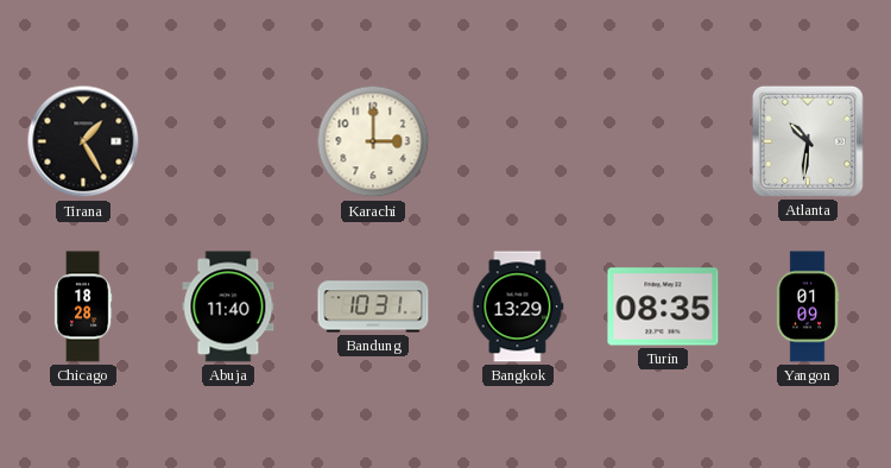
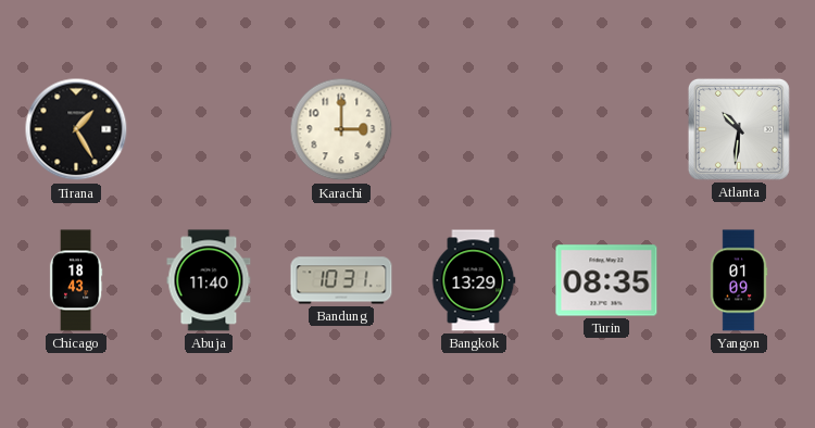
Chicago: 18:28 -> 18:43 (76, 280)
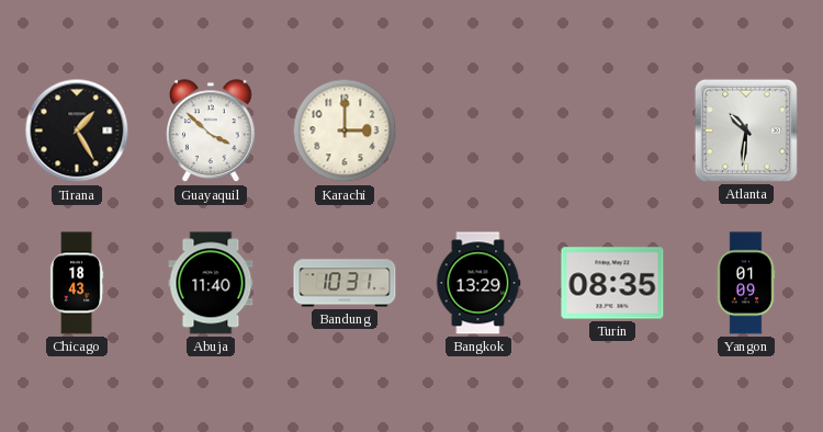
Guayaquil: none -> 3:52 (212, 132)
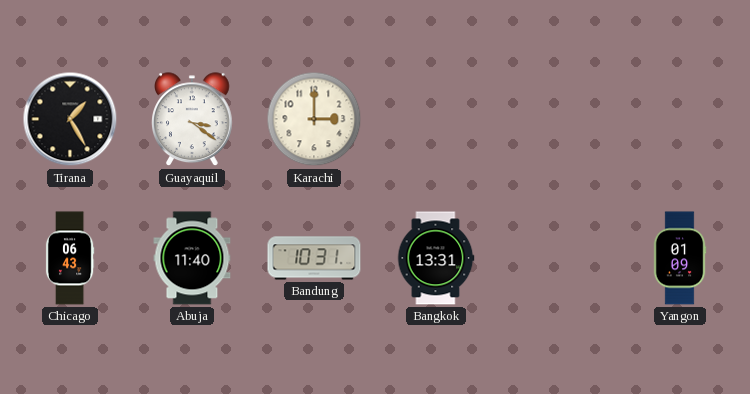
Guayaquil: 3:52 -> 3:21 (193, 120)
Atlanta: 10:31 -> none (746, 130)
Chicago: 18:43 -> 06:43 (70, 258)
Bangkok: 13:29 -> 13:31 (436, 258)
Turin: 08:35 -> none (612, 283)
